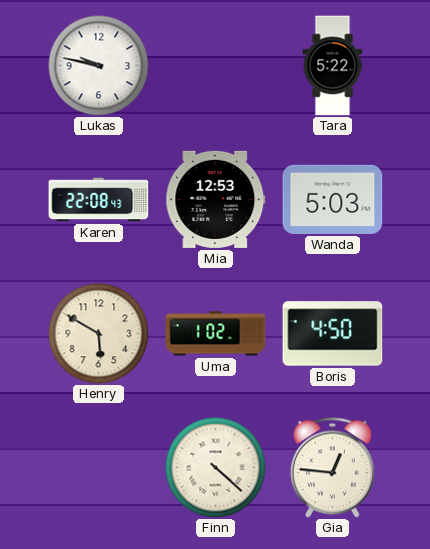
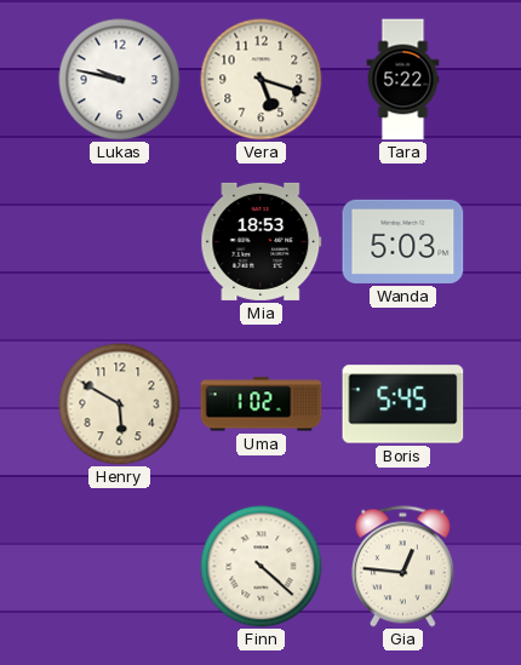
Vera: none -> 5:18 (262, 80)
Karen: 22:08 -> none (99, 200)
Mia: 12:53 -> 18:53 (262, 241)
Boris: 4:50 -> 5:45 (403, 405)
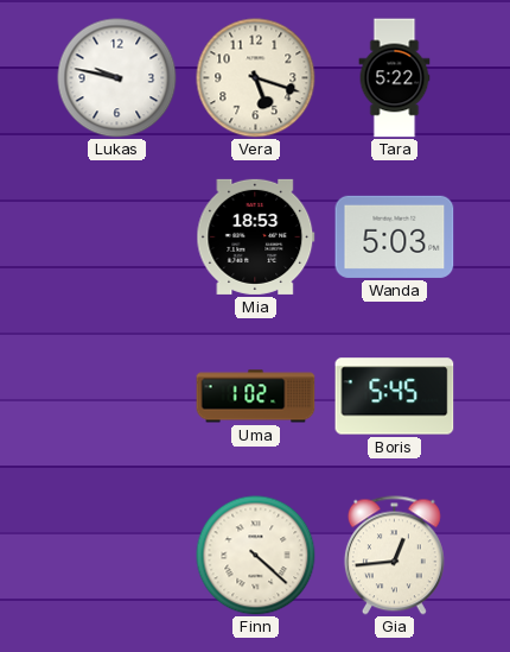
Henry: 5:50 -> none (120, 405)
Gia: 12:46 -> 12:44 (394, 556)
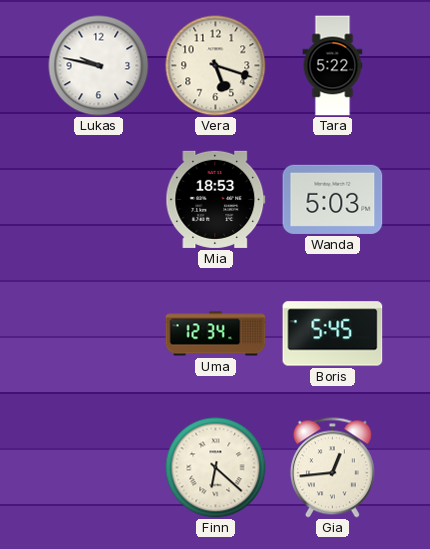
Uma: 1:02 -> 12:34 (216, 334)
Finn: 4:22 -> 6:22 (216, 468)
